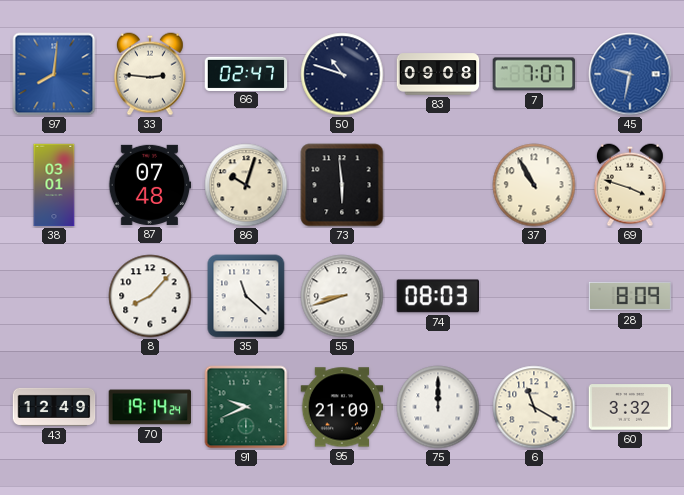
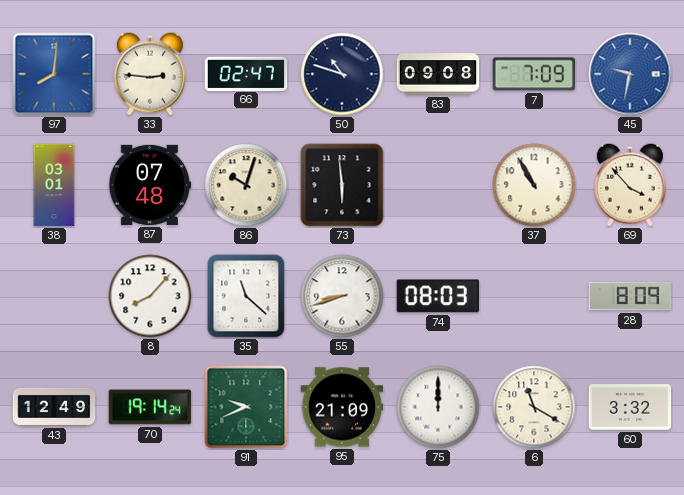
7: 7:07 -> 7:09 (534, 74)
69: 3:48 -> 3:53 (630, 185)
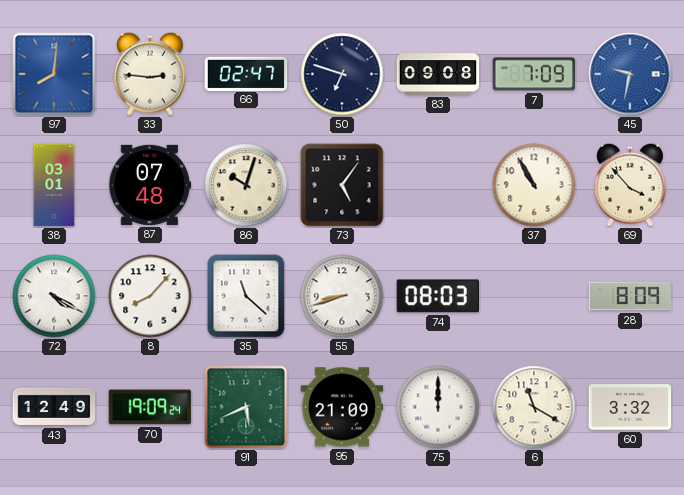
50: 10:48 -> 6:48 (342, 74)
73: 5:59 -> 5:06 (342, 185)
72: none -> 4:20 (54, 296)
70: 19:14 -> 19:09 (150, 407)
91: 9:41 -> 5:41 (246, 407)
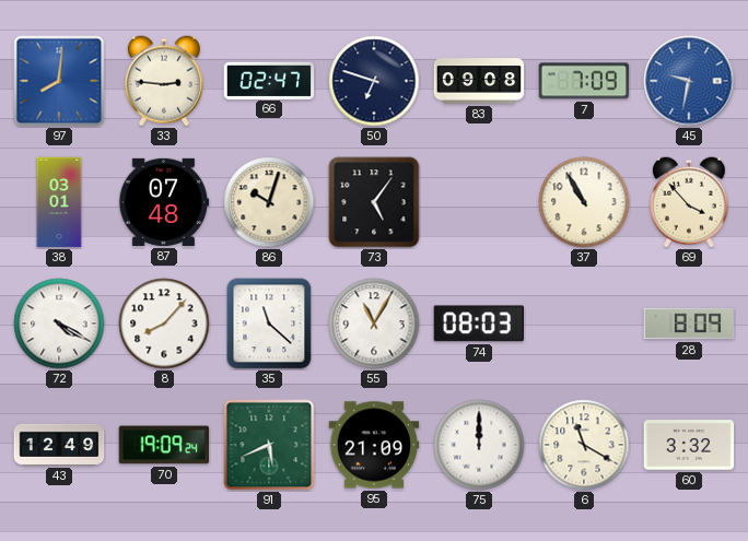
55: 8:42 -> 11:05 (374, 324)
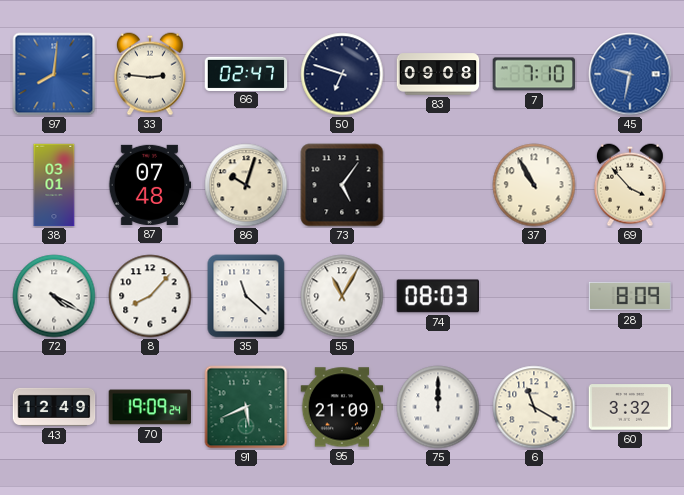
7: 7:09 -> 7:10 (534, 74)
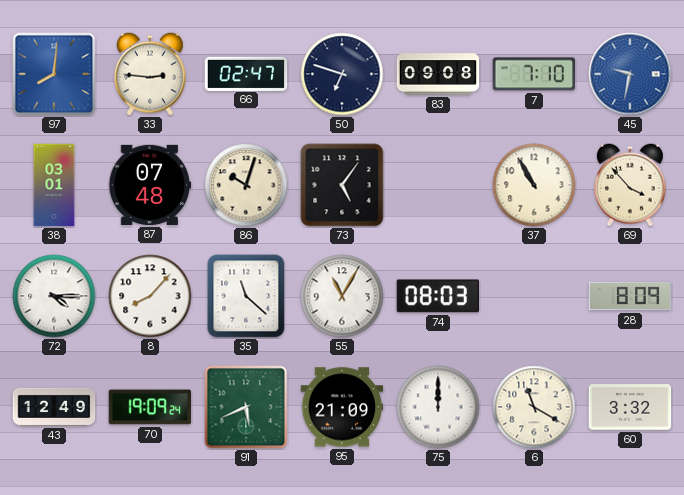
72: 4:20 -> 4:15 (54, 296)
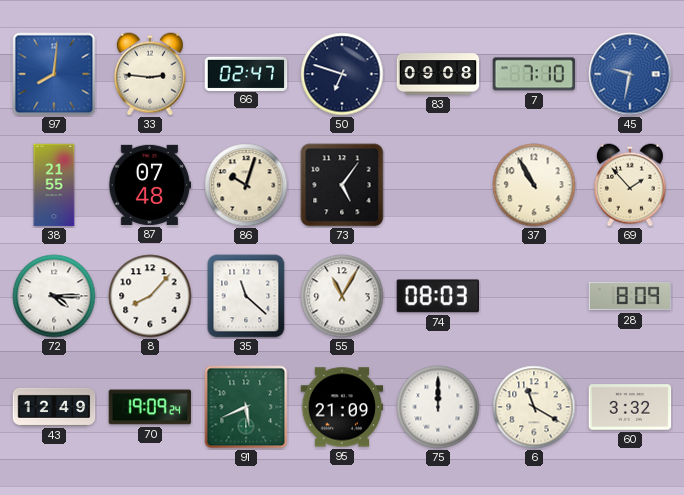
38: 03:01 -> 21:55 (54, 185)
69: 3:53 -> 1:53 (630, 185)
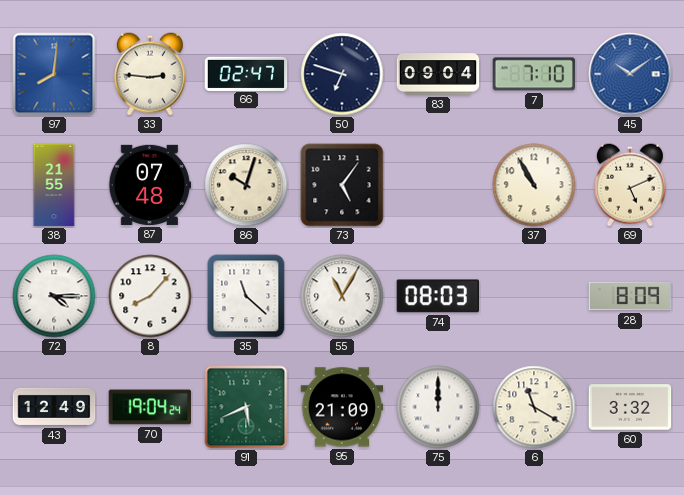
83: 09:08 -> 09:04 (438, 74)
45: 9:32 -> 10:09 (630, 74)
69: 1:53 -> 5:11 (630, 185)
70: 19:09 -> 19:04 (150, 407)
